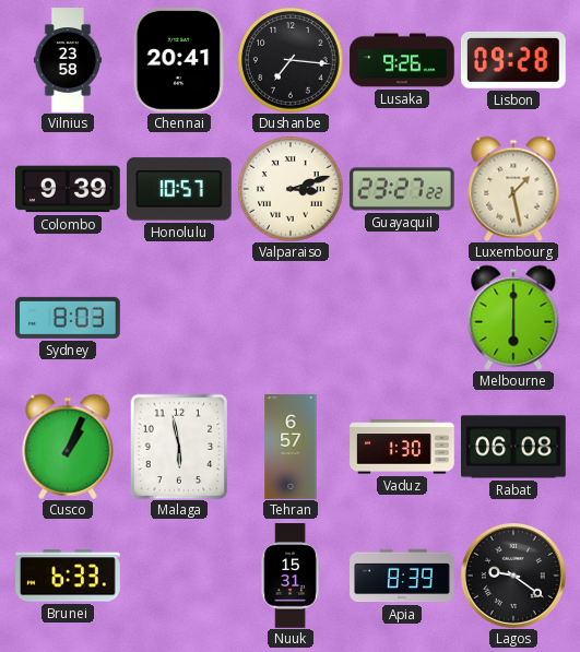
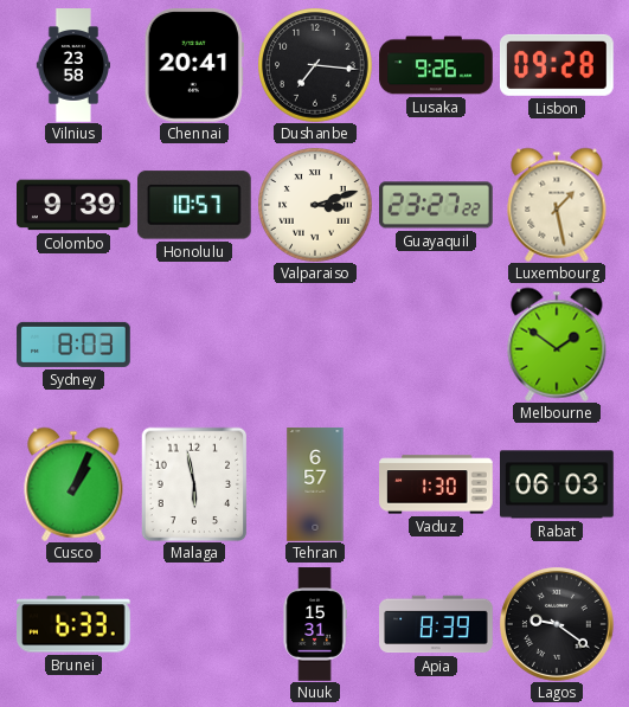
Melbourne: 6:00 -> 1:51 (557, 345)
Rabat: 06:08 -> 06:03 (558, 484)
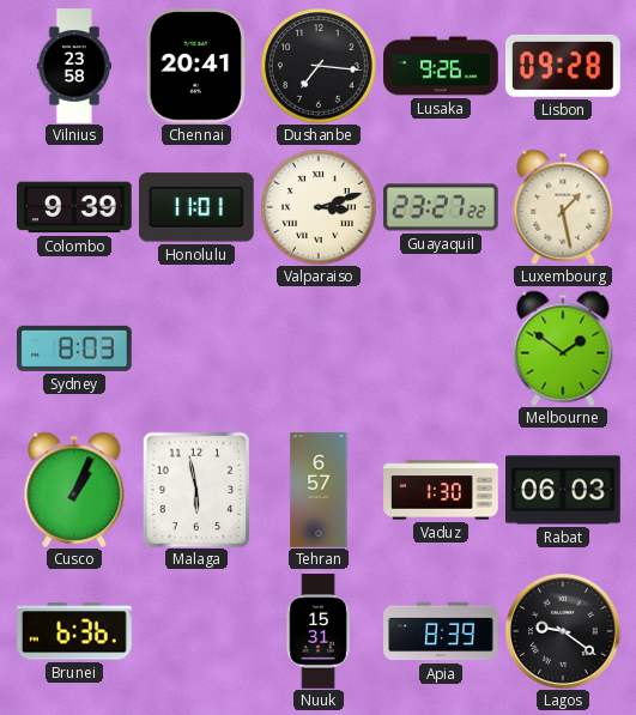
Honolulu: 10:57 -> 11:01 (196, 207)
Brunei: 6:33 -> 6:36 (75, 631)
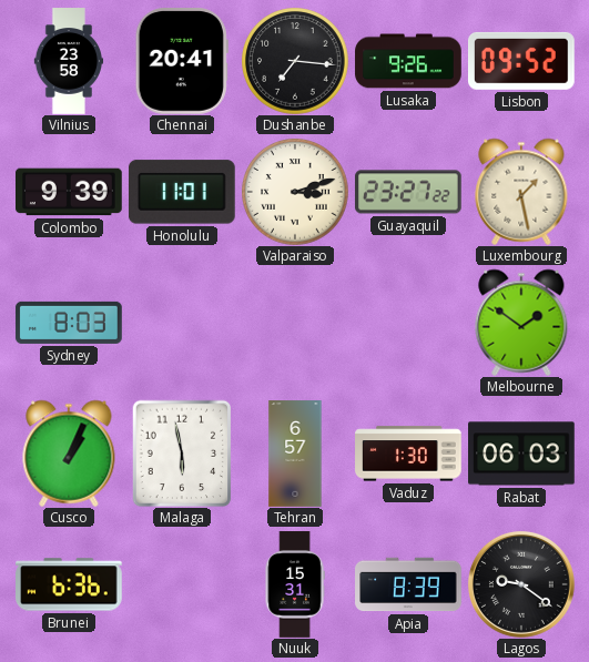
Lisbon: 09:28 -> 09:52 (522, 61)
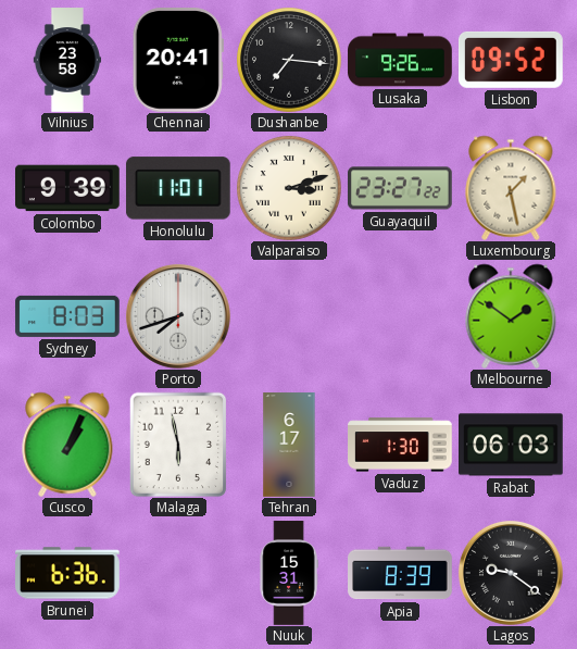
Porto: none -> 7:42 (178, 316)
Tehran: 6:57 -> 6:17 (289, 445)
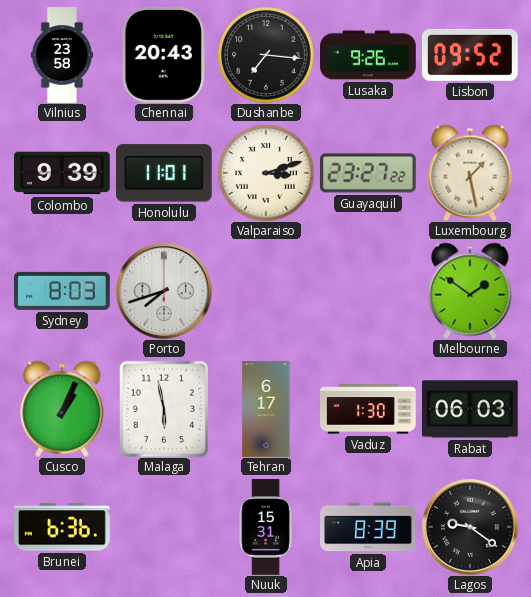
Chennai: 20:41 -> 20:43 (164, 56)
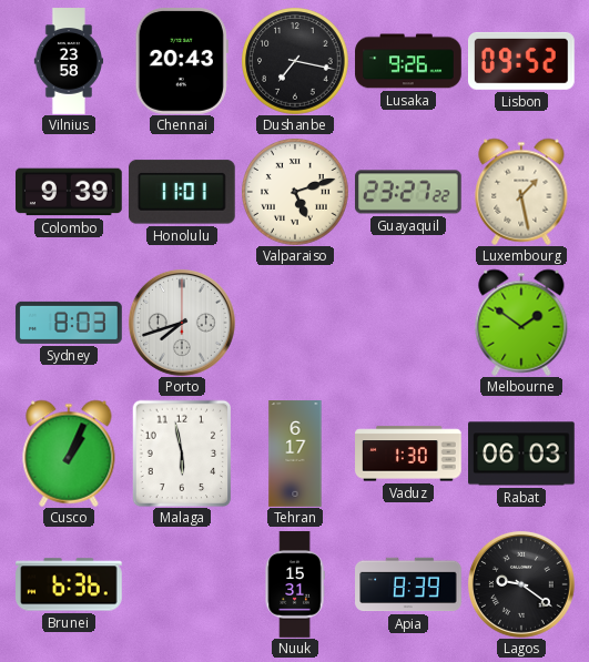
Dushanbe: 7:16 -> 7:17 (295, 61)
Valparaiso: 3:12 -> 5:12 (295, 192)
